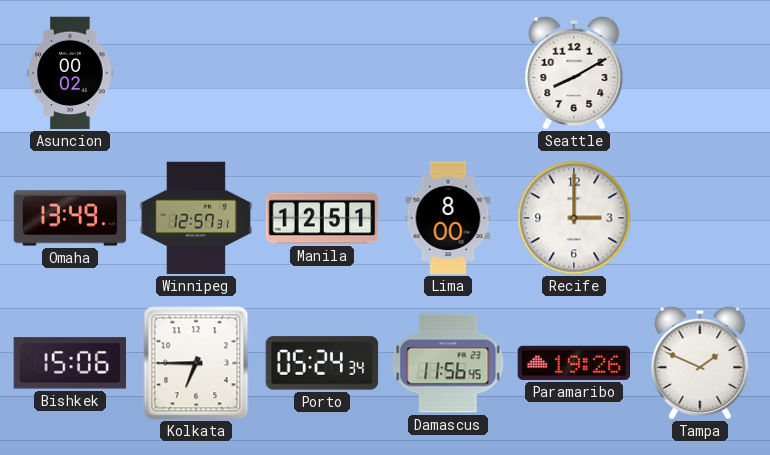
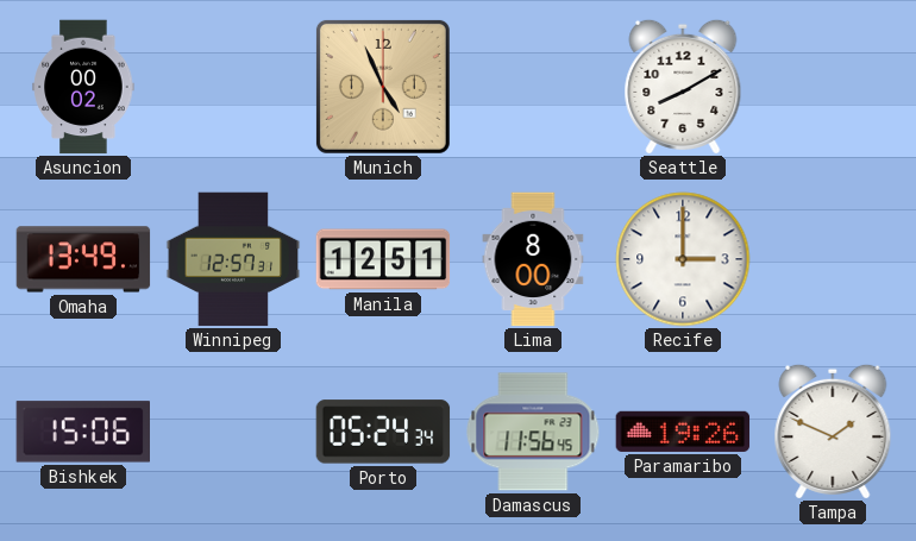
Munich: none -> 4:56 (383, 87)
Kolkata: 6:45 -> none (196, 363)
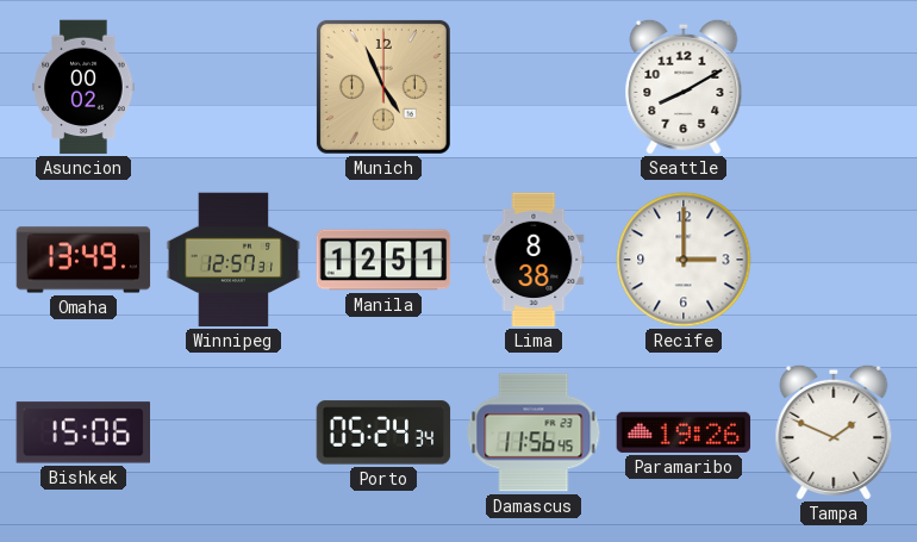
Lima: 8:00 -> 8:38 (534, 260)
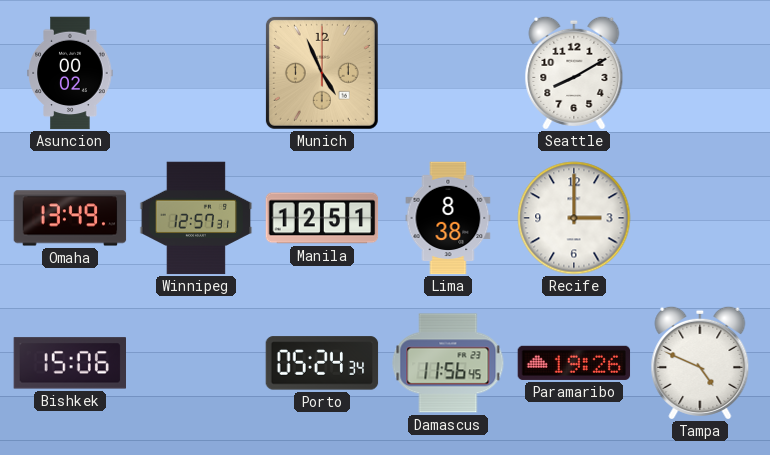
Tampa: 1:49 -> 4:49 (700, 363)
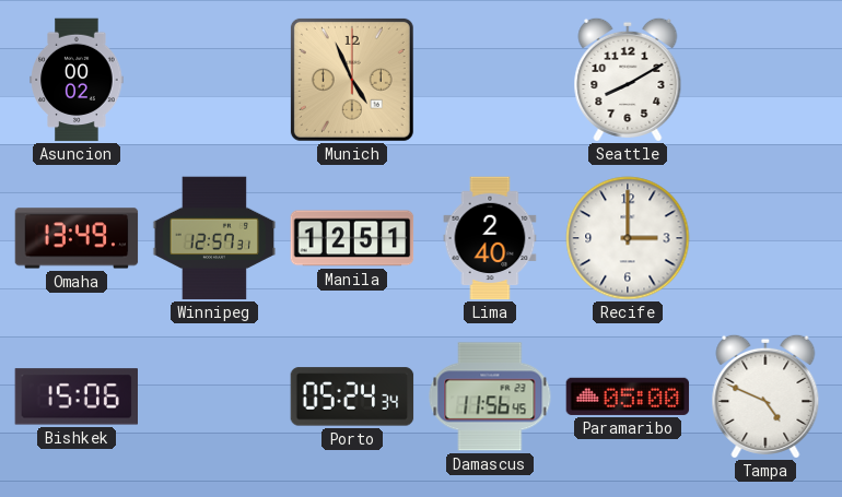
Lima: 8:38 -> 2:40 (490, 238)
Paramaribo: 19:26 -> 05:00 (628, 397)
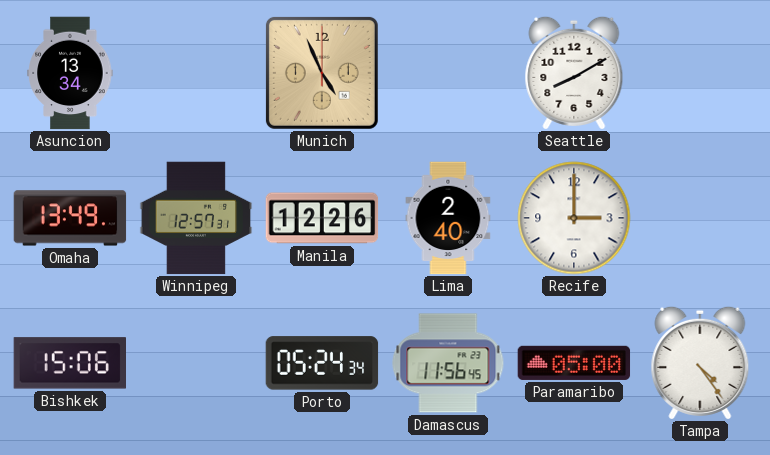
Asuncion: 00:02 -> 13:34 (70, 73)
Manila: 12:51 -> 12:26 (322, 218)
Tampa: 4:49 -> 4:24 (700, 363)
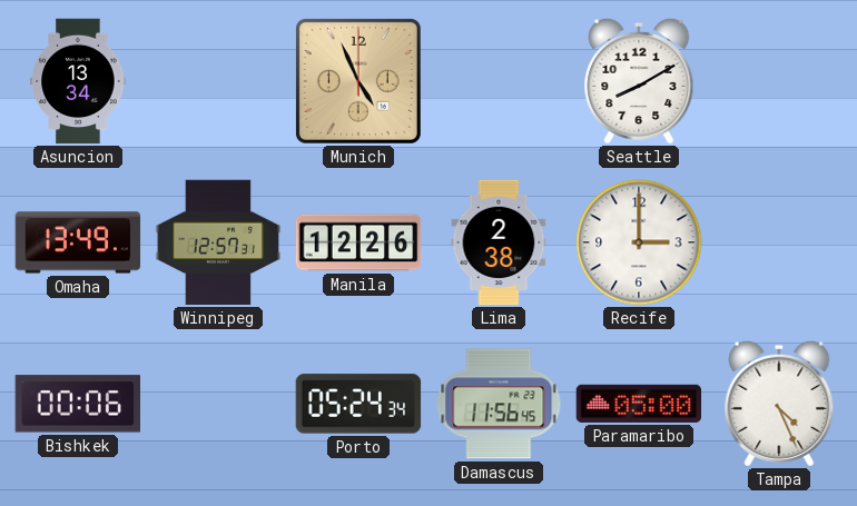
Lima: 2:40 -> 2:38 (499, 242)
Bishkek: 15:06 -> 00:06 (78, 404)
Tampa: 4:24 -> 4:26 (779, 404)
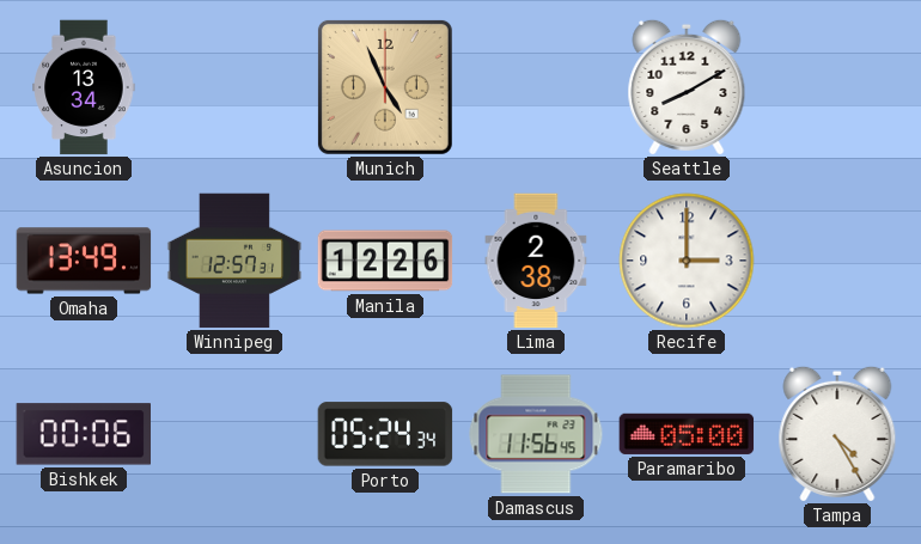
Tampa: 4:26 -> 4:25 (837, 434)
